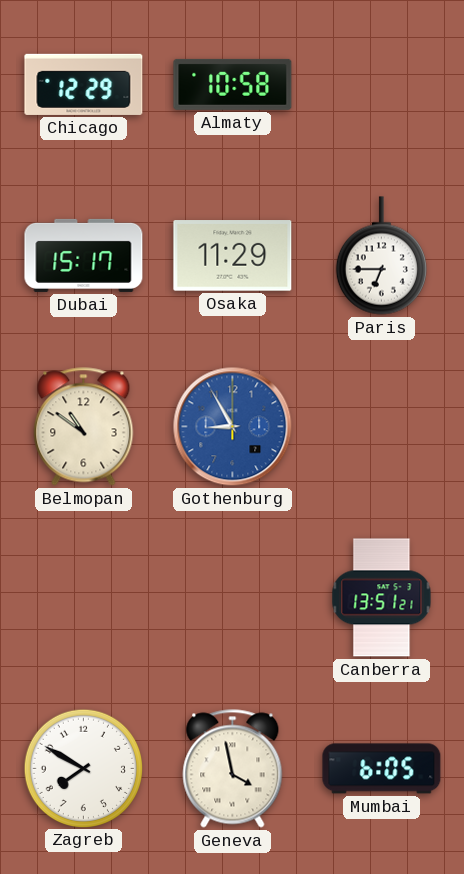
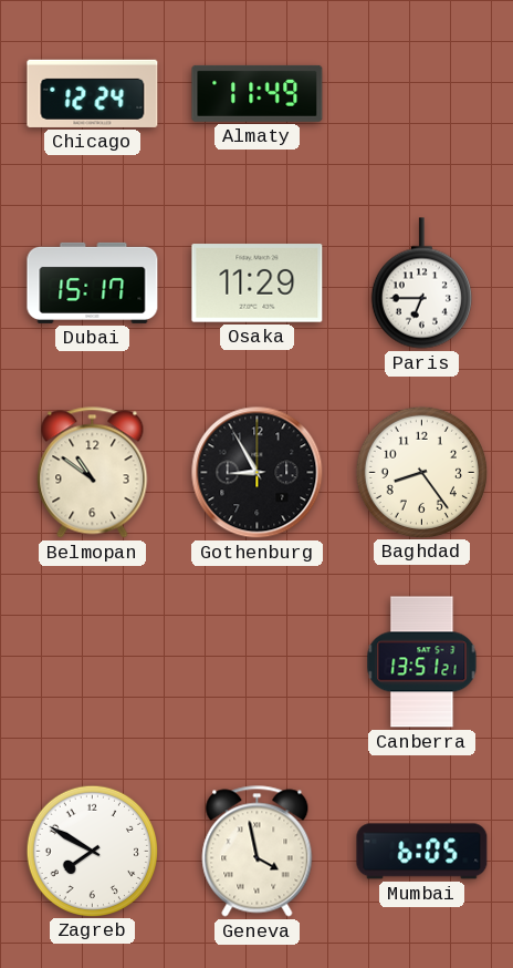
Chicago: 12:29 -> 12:24 (93, 93)
Almaty: 10:58 -> 11:49 (258, 93)
Gothenburg dial: blue -> black (258, 473)
Baghdad: none -> 8:24 (421, 472)
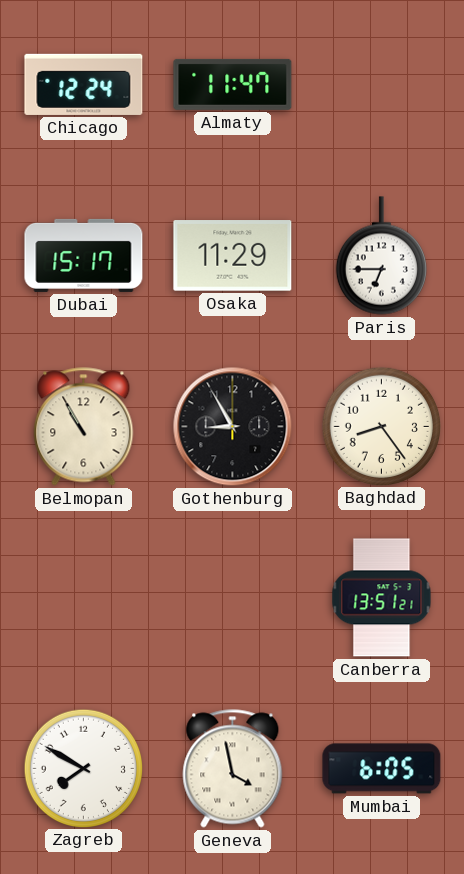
Almaty: 11:49 -> 11:47 (233, 84)
Belmopan: 10:51 -> 10:55 (84, 427)
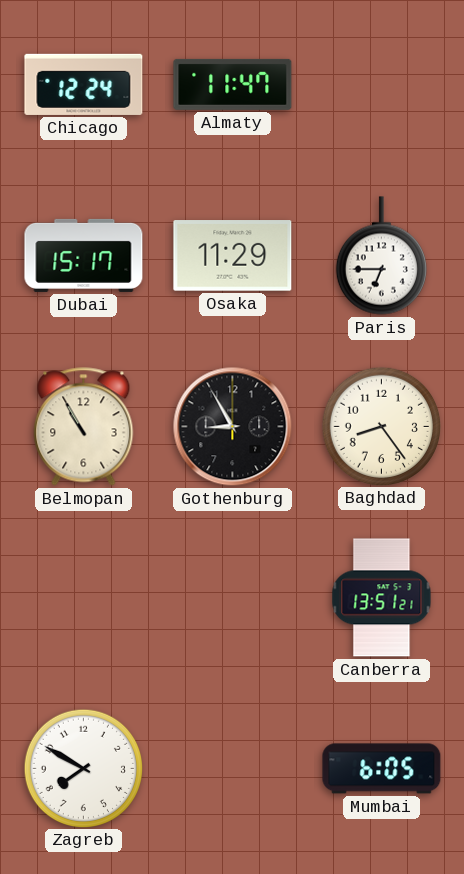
Geneva: 3:58 -> none (233, 769)
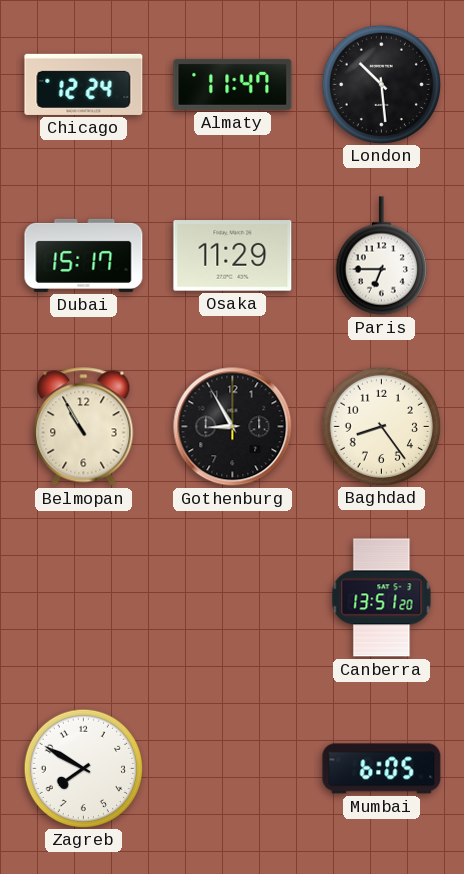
London: none -> 10:29 (381, 84)
Canberra: 13:51:21 -> 13:51:20 (382, 598)
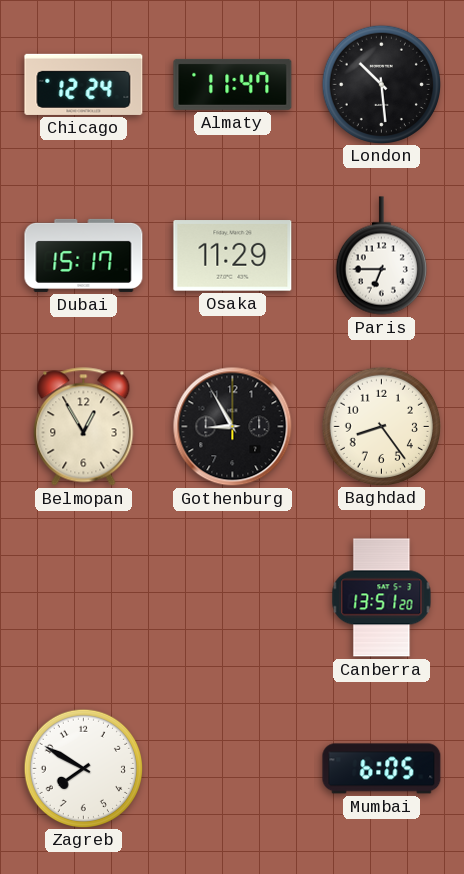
Belmopan: 10:55 -> 12:55 (84, 427)
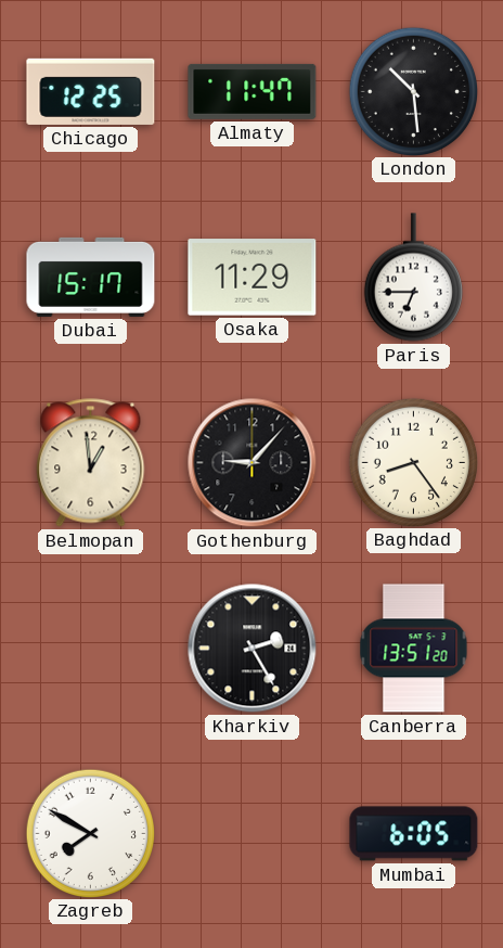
Chicago: 12:24 -> 12:25 (91, 91)
Belmopan: 12:55 -> 12:59 (91, 463)
Gothenburg: 8:55 -> 9:07 (253, 463)
Kharkiv: none -> 2:25 (253, 649)
